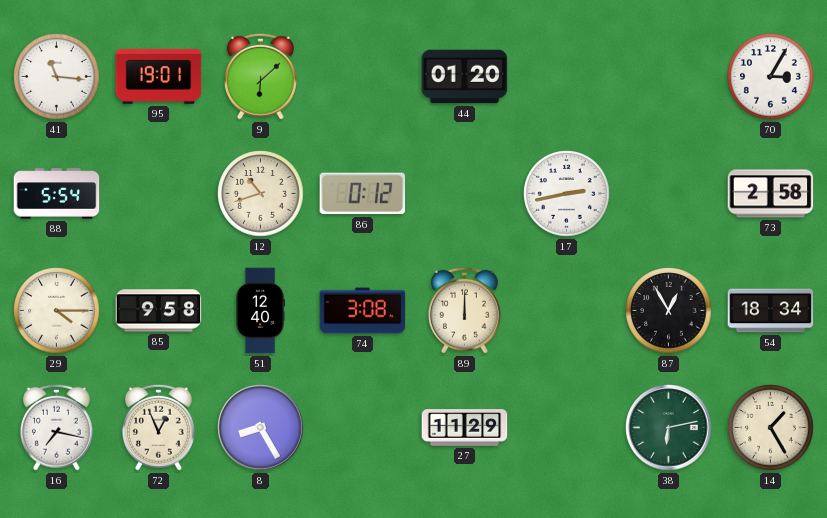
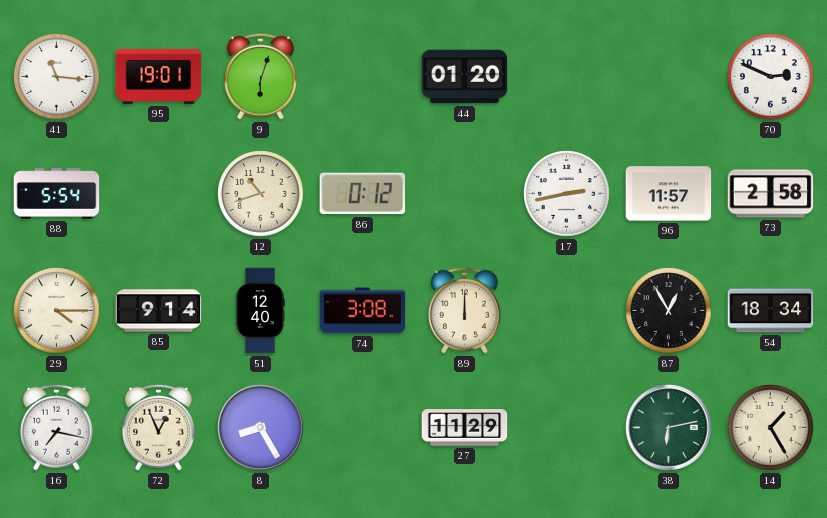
9: 6:08 -> 6:03 (260, 76)
70: 3:05 -> 2:49 (771, 77)
96: none -> 11:57 (669, 194)
85: 9:58 -> 9:14 (159, 311)
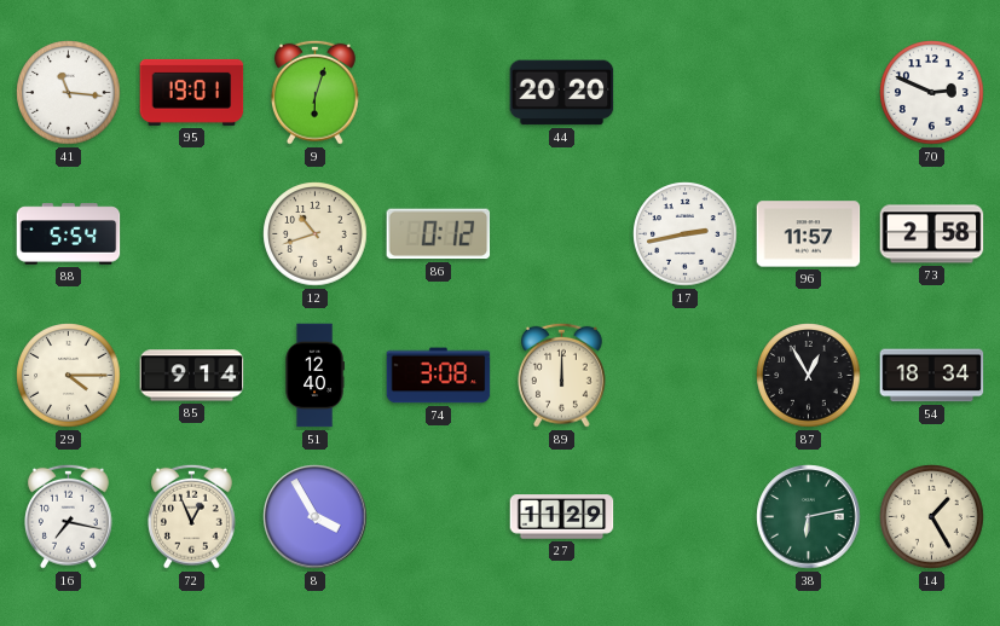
44: 01:20 -> 20:20 (562, 93)
8: 8:25 -> 3:55 (316, 517)
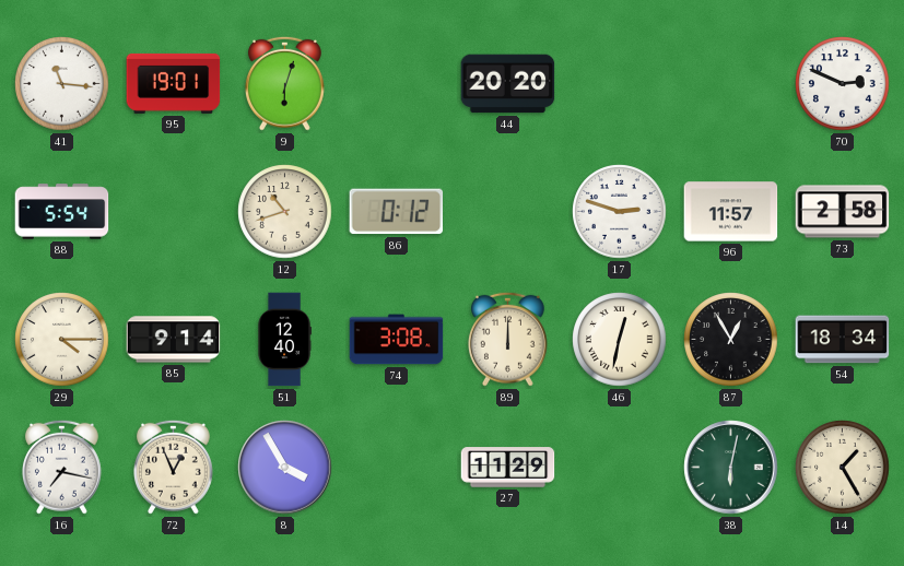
17: 2:43 -> 2:48 (620, 212)
46: none -> 12:32 (620, 340)
38: 6:13 -> 6:02 (731, 468)
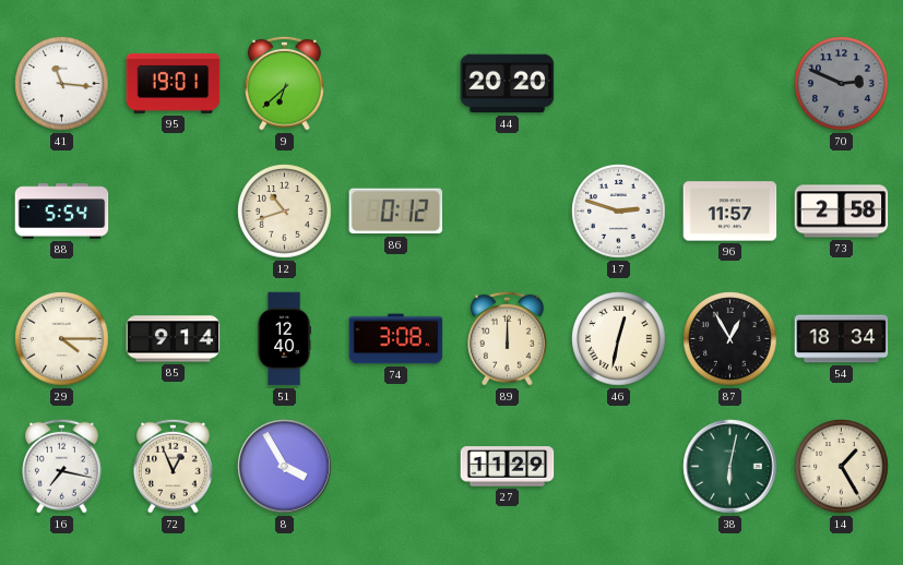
9: 6:03 -> 6:38 (284, 83)
70 dial: white -> grey (842, 84)
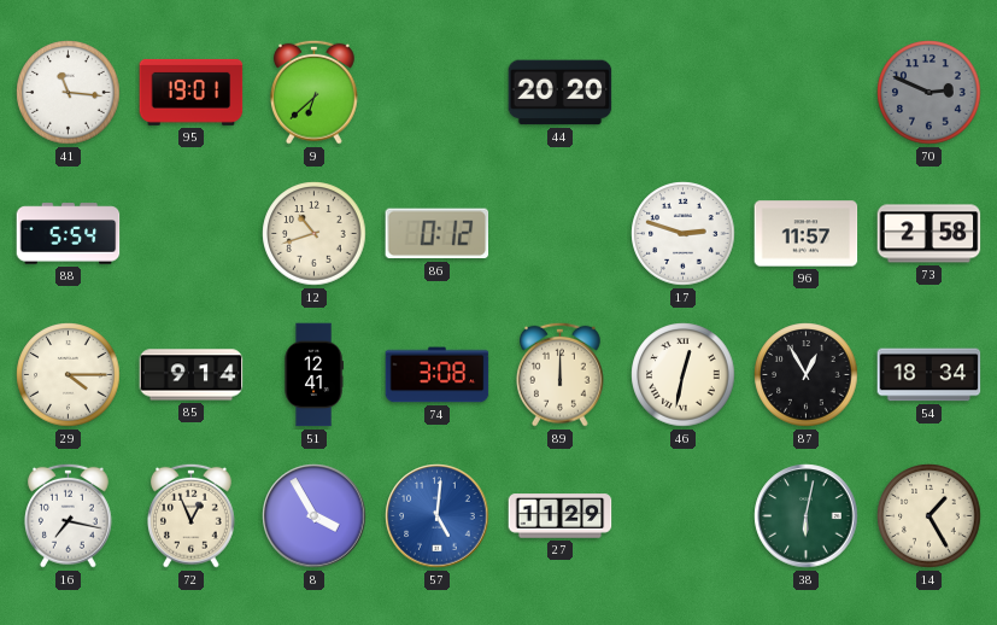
51: 12:40 -> 12:41 (313, 375)
57: none -> 5:01 (438, 516)
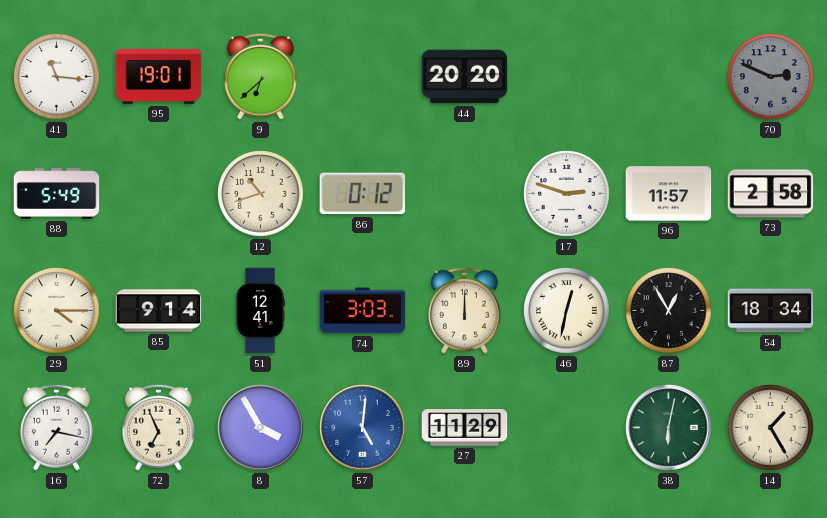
88: 5:54 -> 5:49 (57, 194)
74: 3:08 -> 3:03 (363, 311)
72: 12:56 -> 6:56 (158, 427)
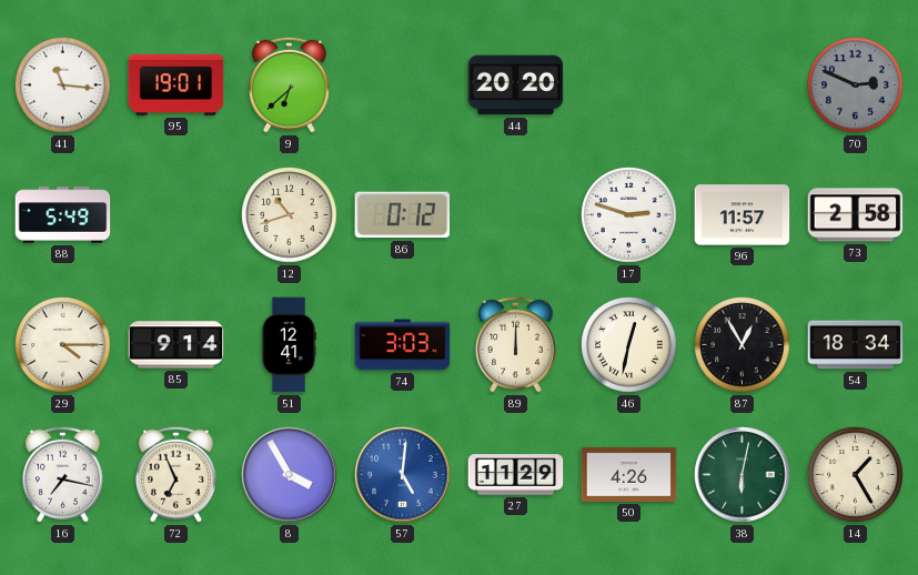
50: none -> 4:26 (629, 474)
